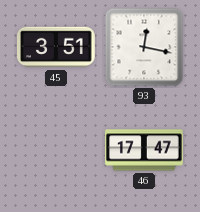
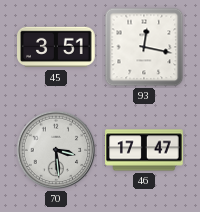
70: none -> 3:29 (56, 150)
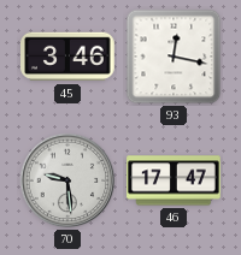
45: 3:51 -> 3:46 (69, 57)
70: 3:29 -> 9:29 (67, 180)
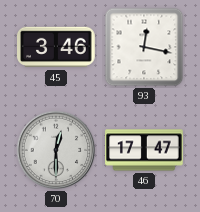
70: 9:29 -> 12:30 (56, 150)
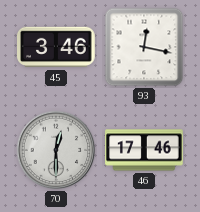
46: 17:47 -> 17:46 (144, 150)
